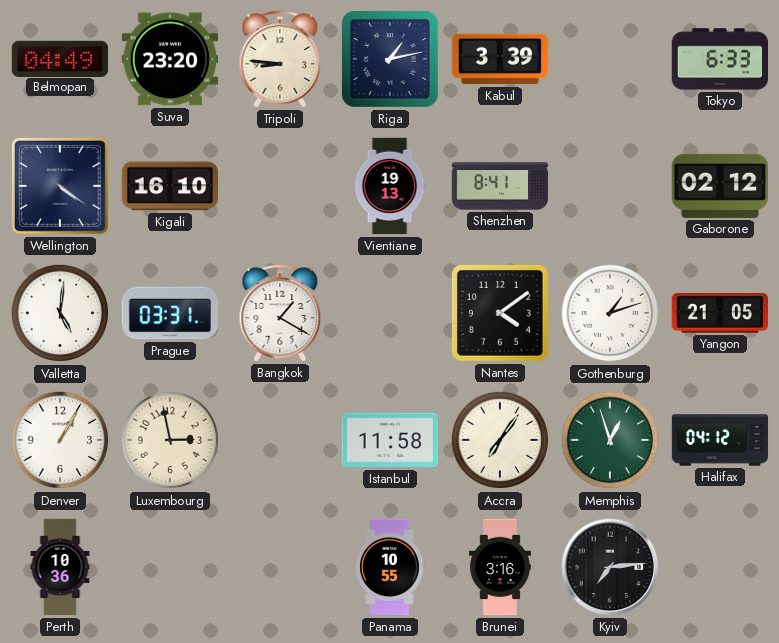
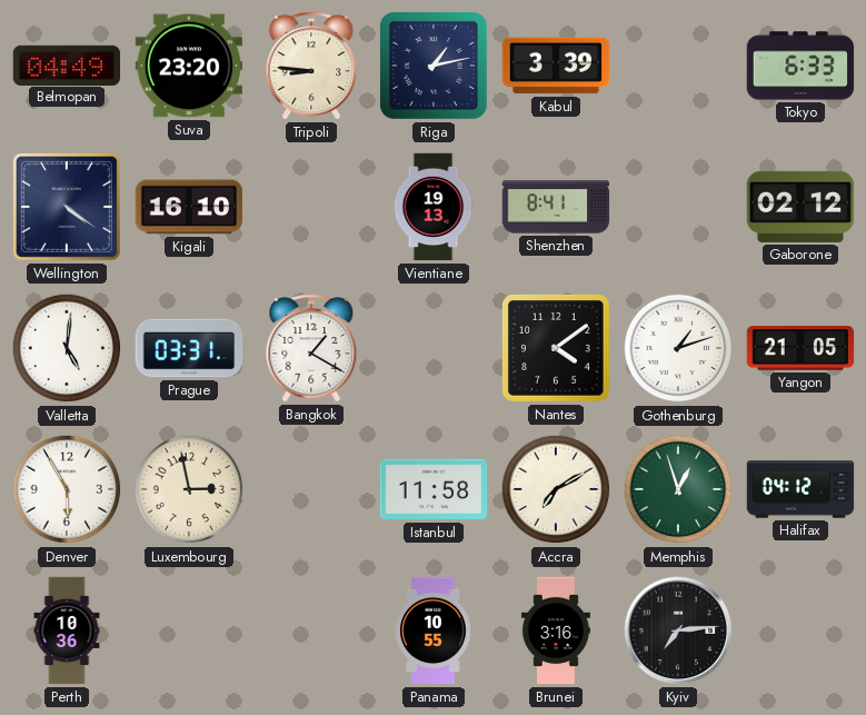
Denver: 1:05 -> 5:55 (67, 489)
Accra: 7:06 -> 7:10 (556, 489)
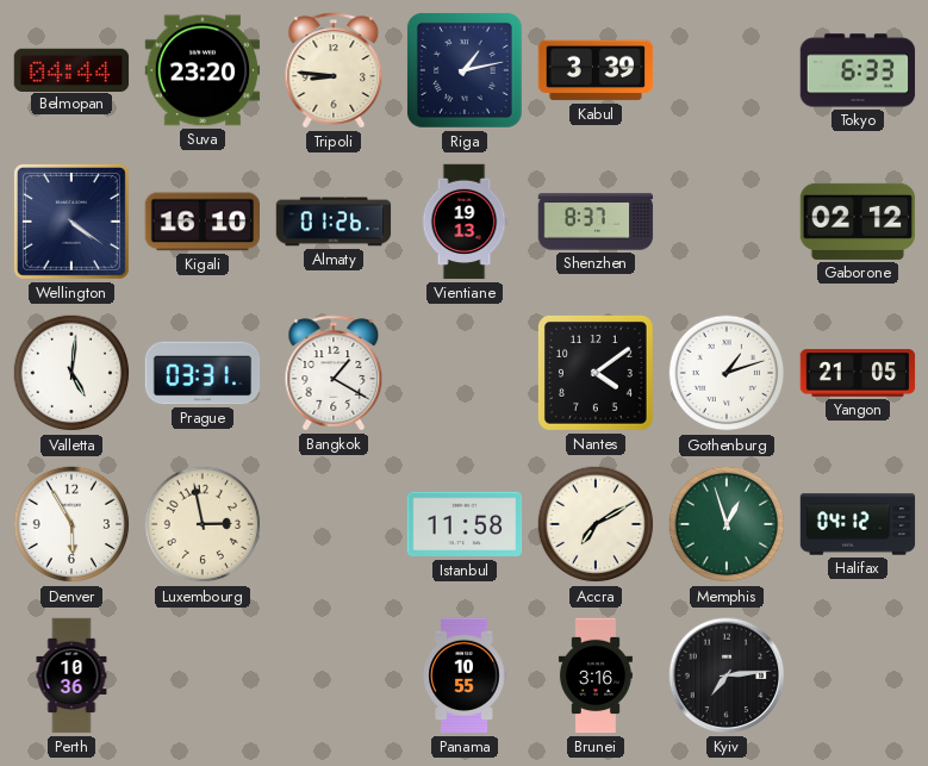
Belmopan: 04:49 -> 04:44 (71, 69)
Almaty: none -> 01:26 (334, 222)
Shenzhen: 8:41 -> 8:37 (596, 222)
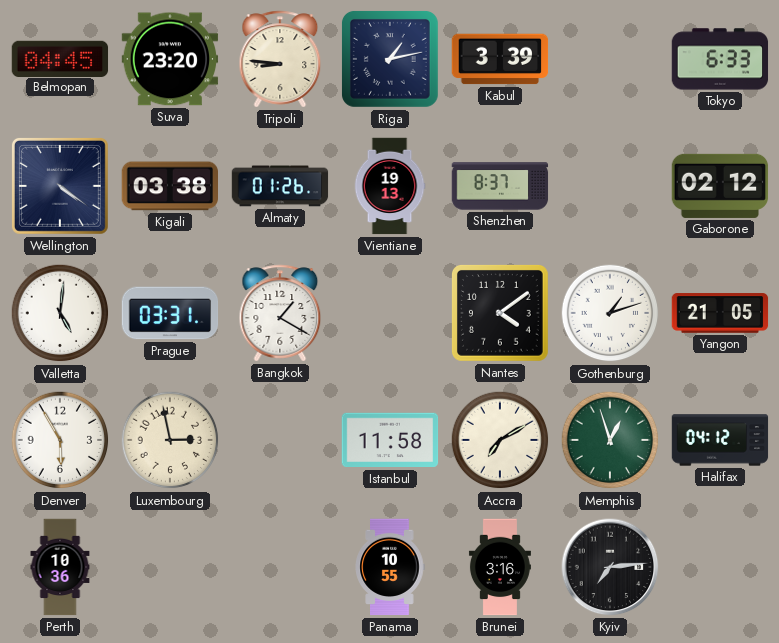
Belmopan: 04:44 -> 04:45 (60, 58)
Kigali: 16:10 -> 03:38 (170, 186)
